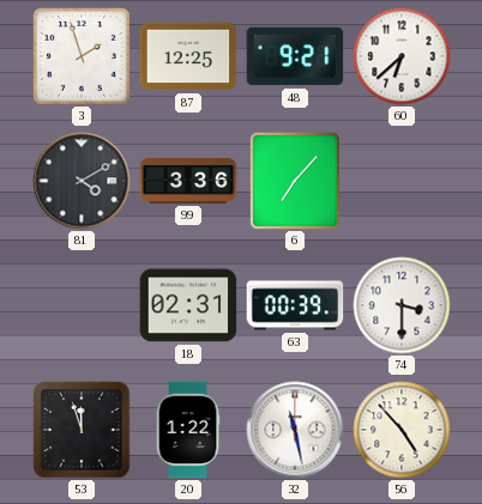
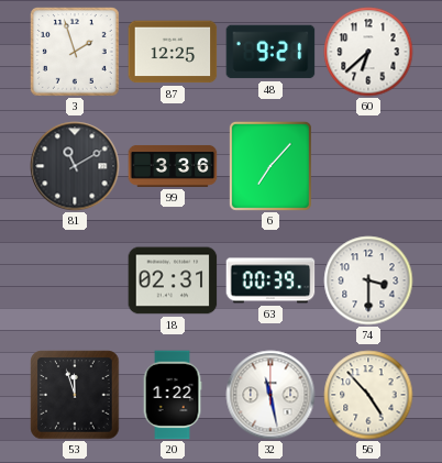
81: 4:10 -> 11:10 (75, 166)
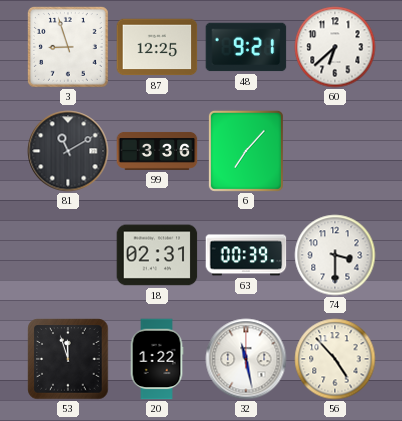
3: 1:57 -> 8:57 (68, 47)
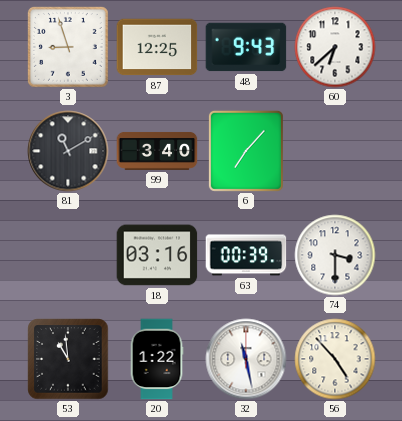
48: 9:21 -> 9:43 (246, 47)
99: 3:36 -> 3:40 (157, 151)
18: 02:31 -> 03:16 (157, 255)
53: 11:57 -> 10:59 (68, 359)
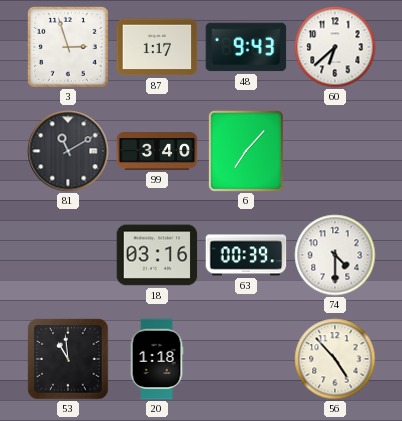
3: 8:57 -> 2:57 (68, 47)
87: 12:25 -> 1:17 (157, 47)
74: 3:30 -> 4:30 (335, 255)
20: 1:22 -> 1:18 (157, 359)
32: 11:28 -> none (246, 359)
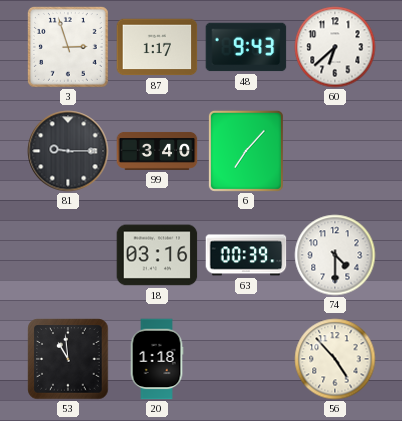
81: 11:10 -> 9:15 (68, 151)
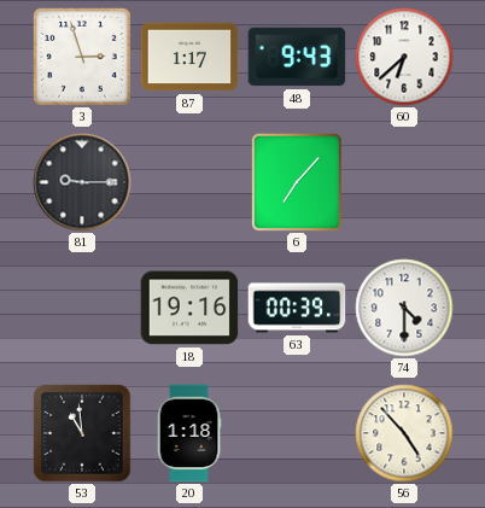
99: 3:40 -> none (157, 151)
18: 03:16 -> 19:16 (189, 308)
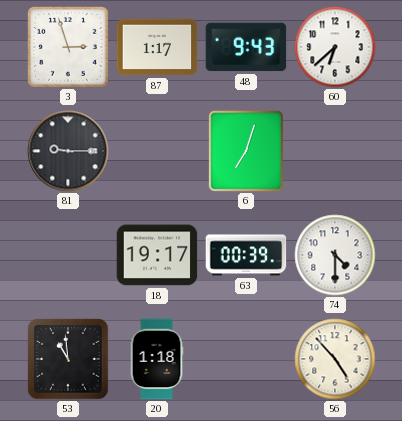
6: 7:07 -> 7:03 (246, 151)
18: 19:16 -> 19:17 (157, 255)
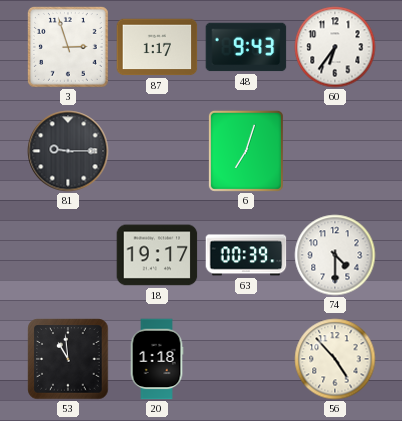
60: 6:38 -> 6:36 (335, 47)
